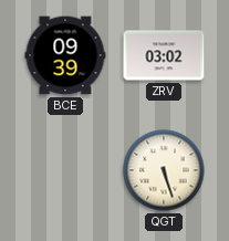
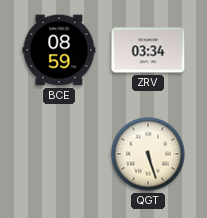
BCE: 09:39 -> 08:59 (59, 50)
ZRV: 03:02 -> 03:34 (148, 50)
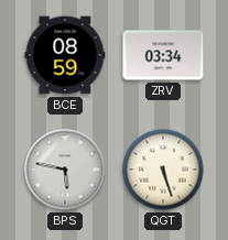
BPS: none -> 5:47 (65, 170)
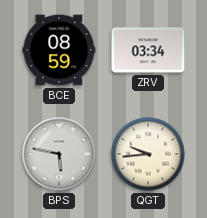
QGT: 5:27 -> 9:44 (148, 154)
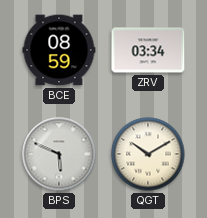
BPS: 5:47 -> 5:49 (59, 154)
QGT: 9:44 -> 10:10 (148, 154)
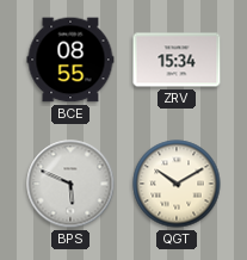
BCE: 08:59 -> 08:55 (70, 60)
ZRV: 03:34 -> 15:34 (177, 60)
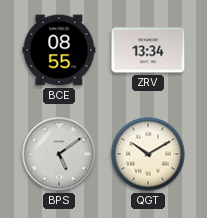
ZRV: 15:34 -> 13:34 (148, 50)
BPS: 5:49 -> 5:09 (59, 154)
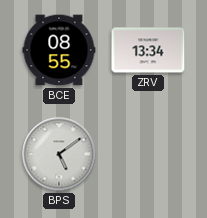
QGT: 10:10 -> none (148, 154)
